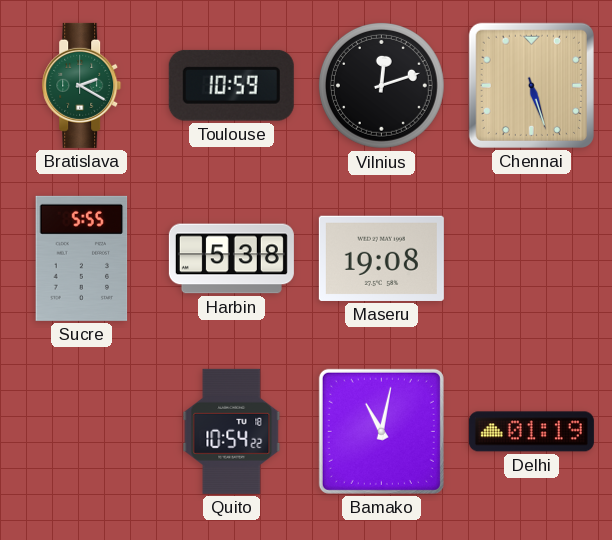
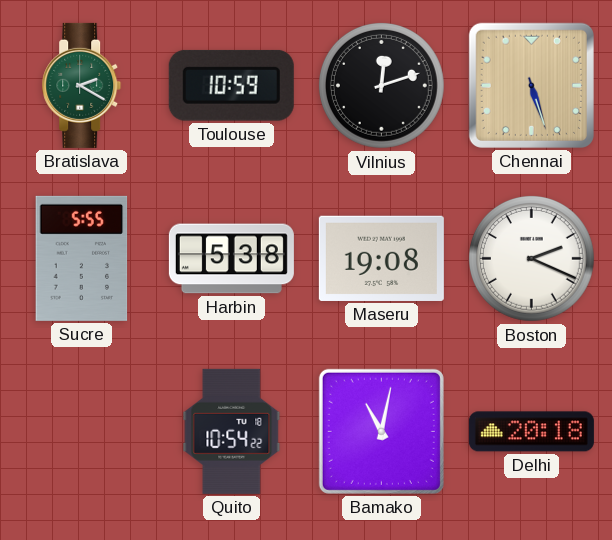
Boston: none -> 2:19 (531, 258)
Delhi: 01:19 -> 20:18 (531, 432)
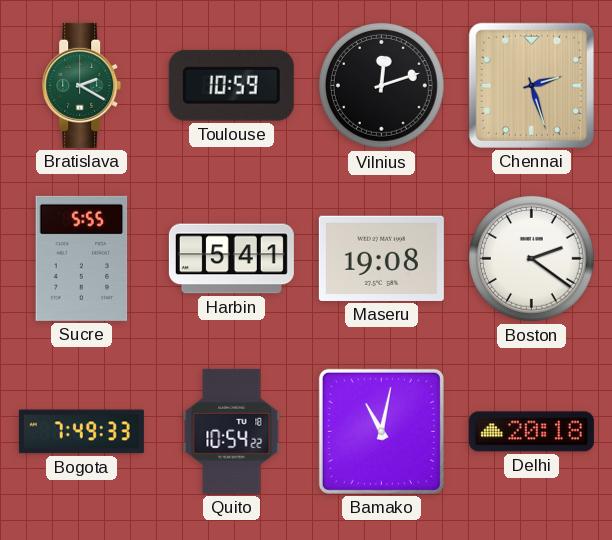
Chennai: 5:27 -> 2:27 (531, 85)
Harbin: 5:38 -> 5:41 (231, 259)
Boston: 2:19 -> 2:21 (531, 258)
Bogota: none -> 7:49 (81, 432)
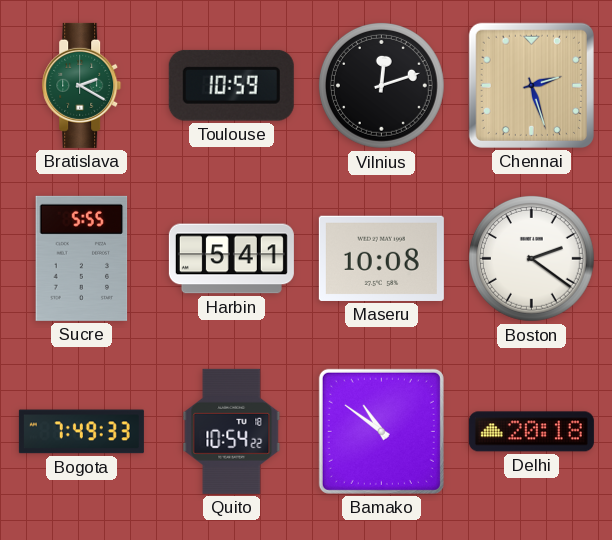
Maseru: 19:08 -> 10:08 (381, 258)
Bamako: 11:02 -> 10:51 (381, 431)
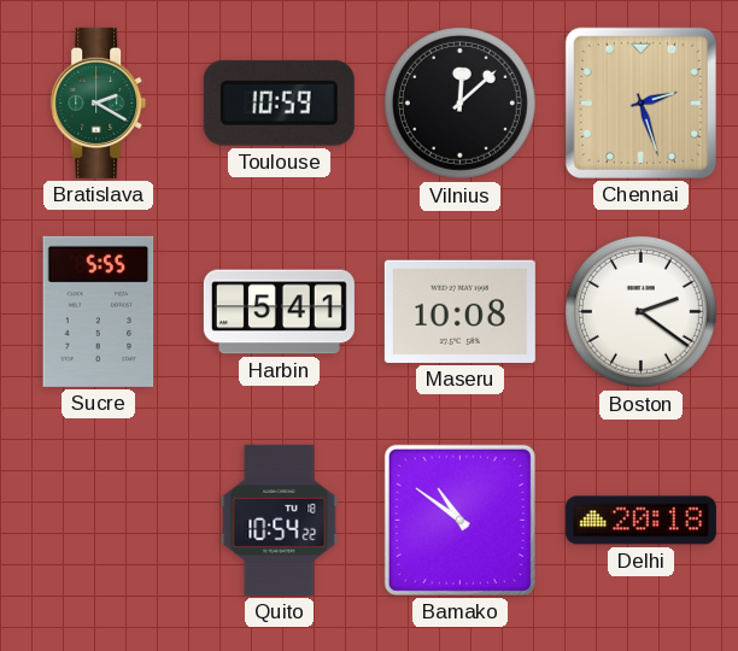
Vilnius: 12:12 -> 12:08 (459, 102)
Bogota: 7:49 -> none (81, 432)
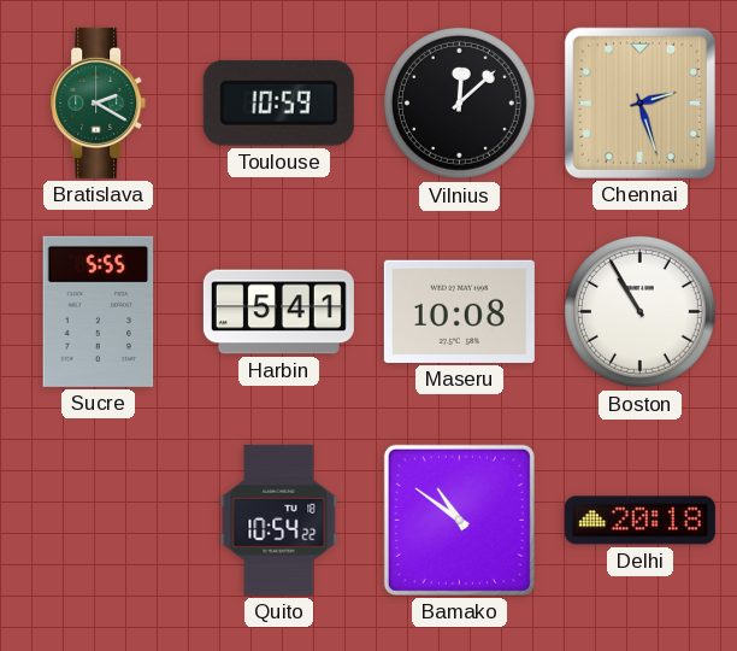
Boston: 2:21 -> 10:55 (639, 311)
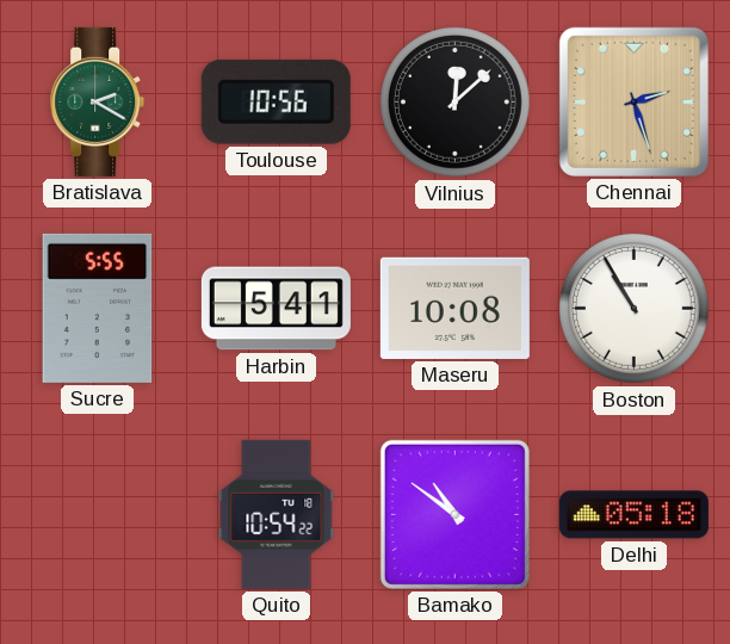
Toulouse: 10:59 -> 10:56 (276, 101)
Delhi: 20:18 -> 05:18 (633, 515)
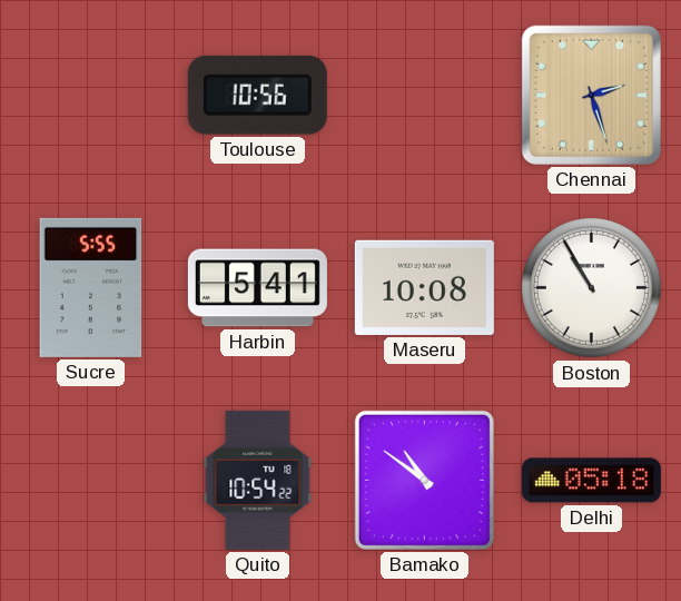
Bratislava: 2:20 -> none (98, 101)
Vilnius: 12:08 -> none (454, 101)
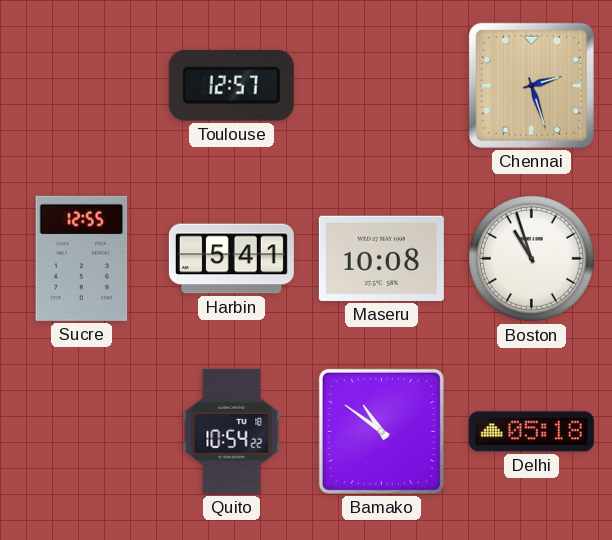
Toulouse: 10:56 -> 12:57 (231, 85)
Sucre: 5:55 -> 12:55 (82, 258)
Boston: 10:55 -> 10:57 (531, 258)
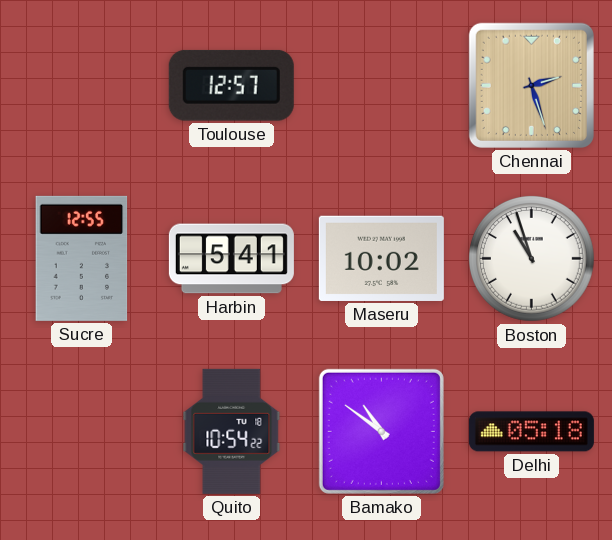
Maseru: 10:08 -> 10:02 (381, 258)
